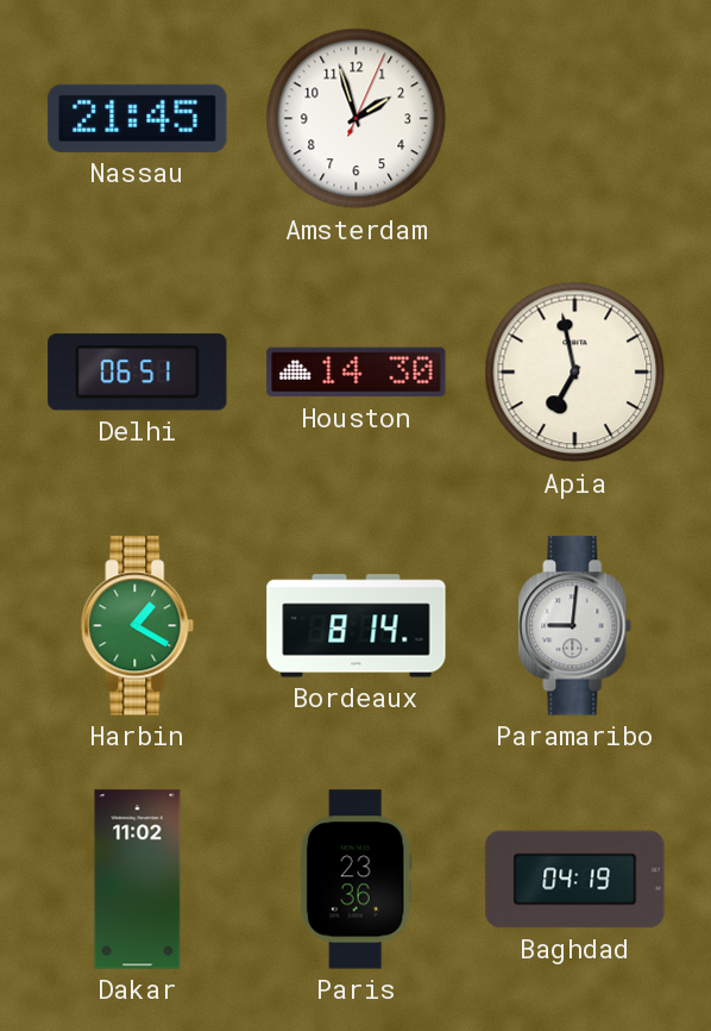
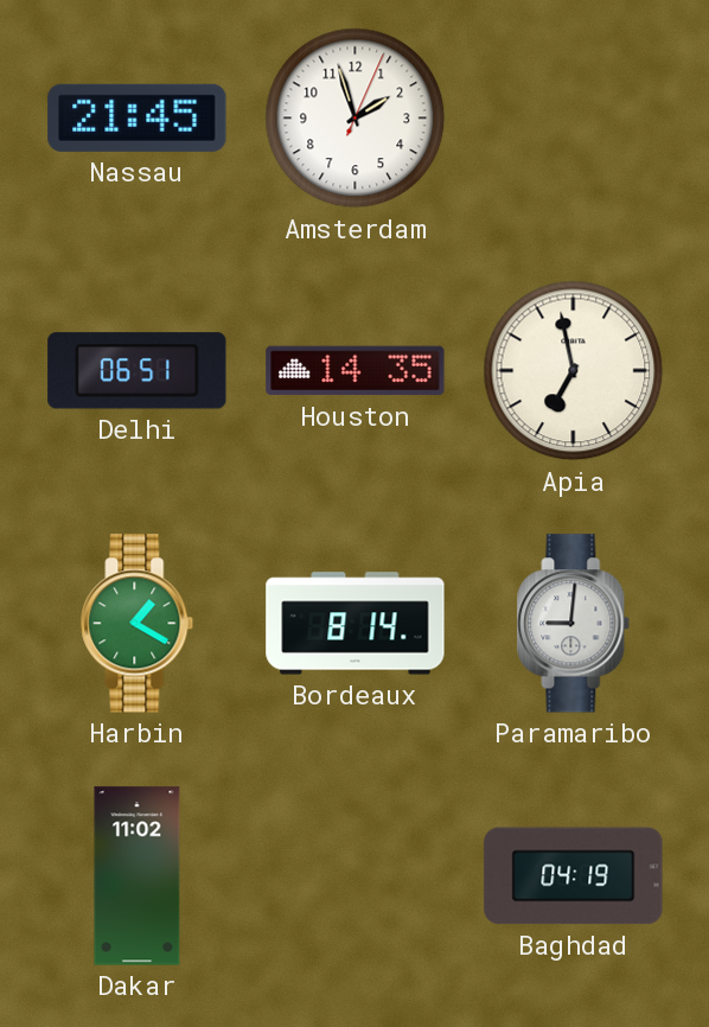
Houston: 14:30 -> 14:35 (356, 371)
Paris: 23:36 -> none (355, 880)
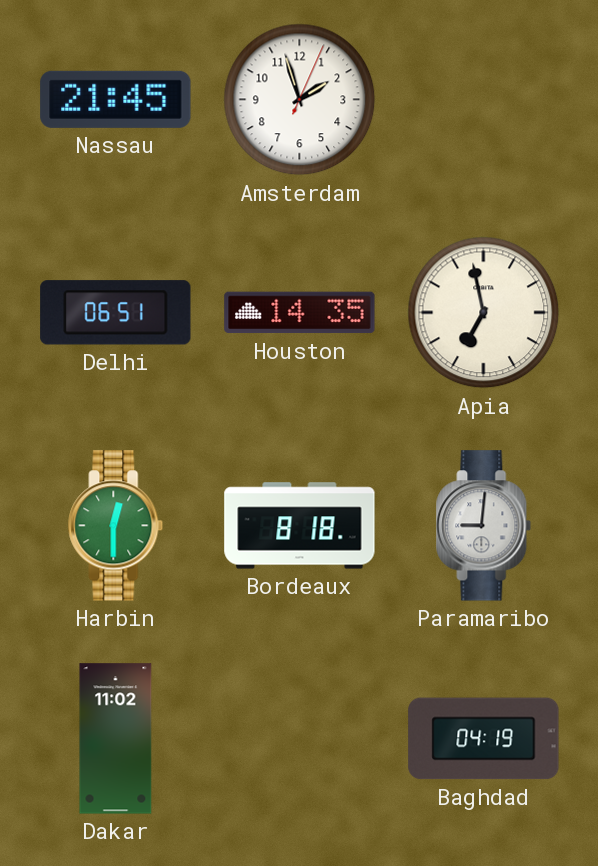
Harbin: 1:20 -> 12:30 (116, 526)
Bordeaux: 8:14 -> 8:18 (300, 526)
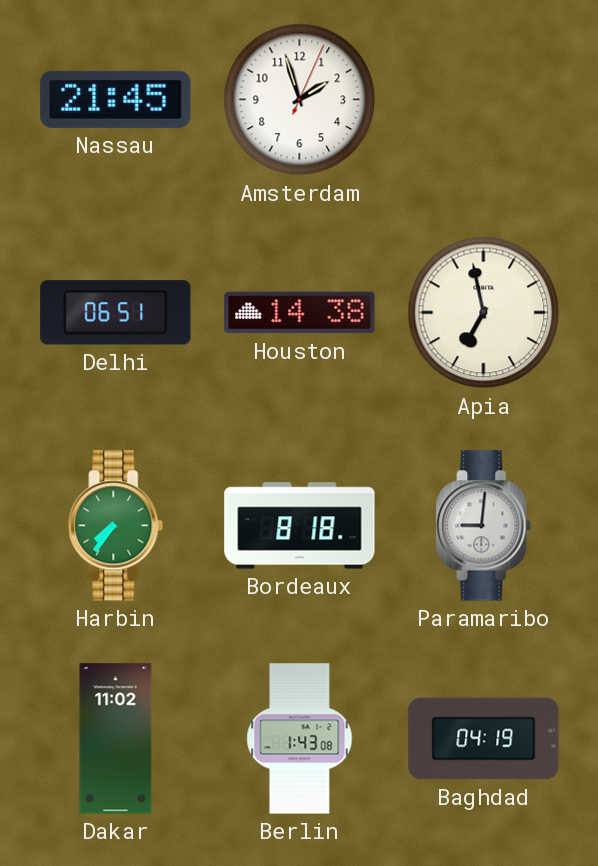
Houston: 14:35 -> 14:38 (300, 313)
Harbin: 12:30 -> 7:36 (116, 526)
Berlin: none -> 1:43 (300, 739)
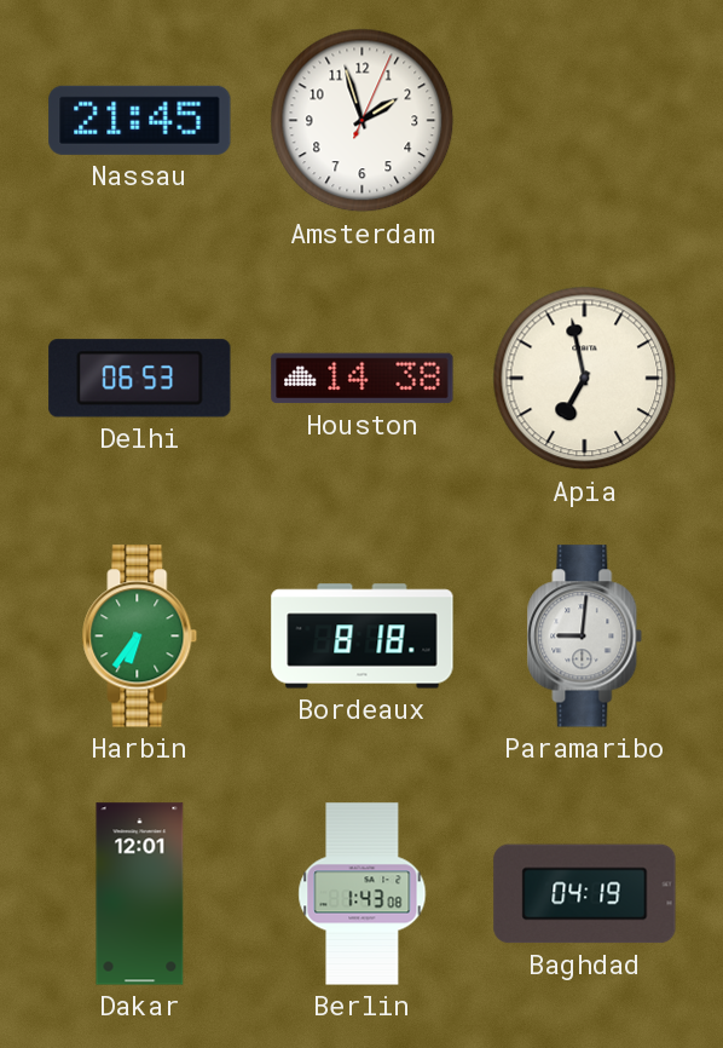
Delhi: 06:51 -> 06:53 (140, 379)
Harbin: 7:36 -> 6:36 (140, 637)
Dakar: 11:02 -> 12:01 (140, 894)
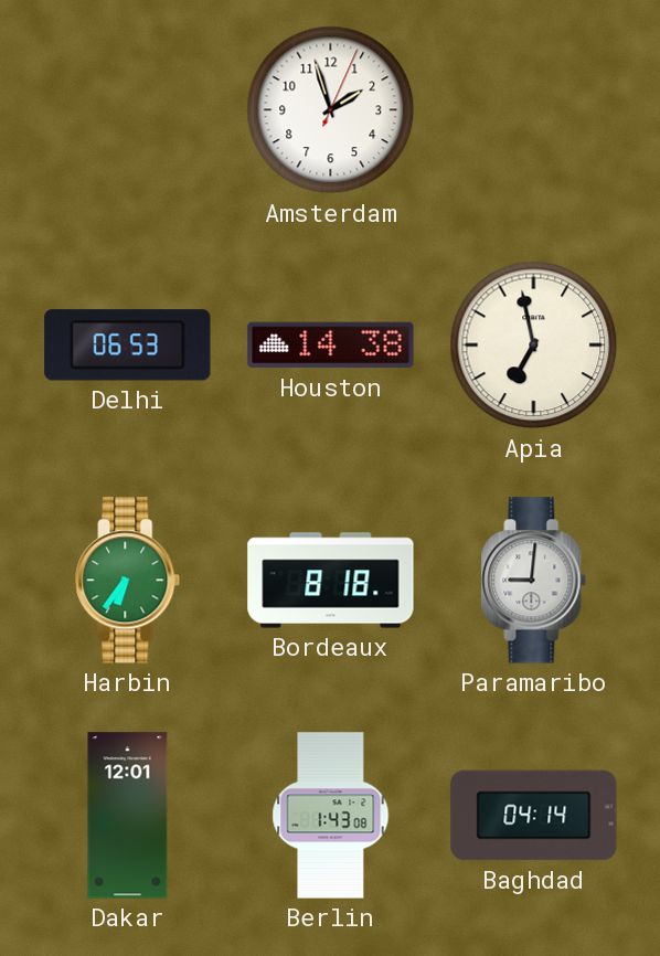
Nassau: 21:45 -> none (140, 120)
Baghdad: 04:19 -> 04:14 (534, 816)
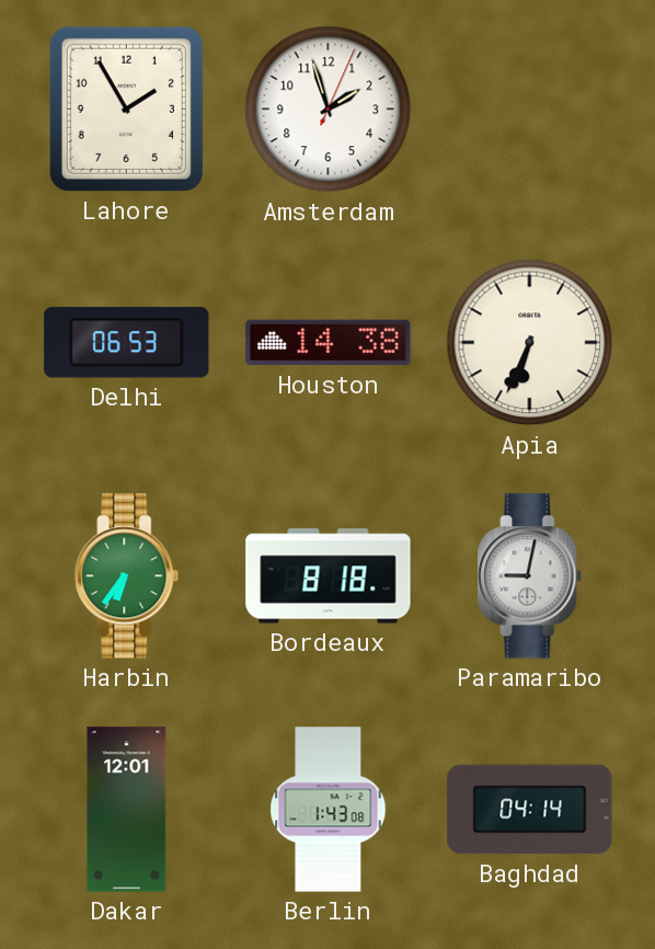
Lahore: none -> 1:55 (126, 108)
Apia: 6:58 -> 6:34 (530, 343)
Paramaribo: 9:01 -> 9:02 (530, 576)
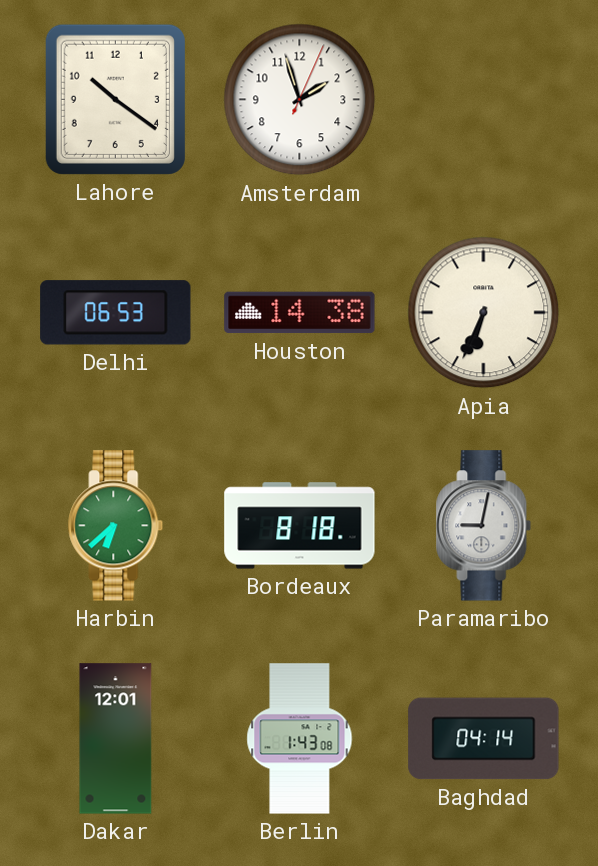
Lahore: 1:55 -> 10:21 (115, 99)
Harbin: 6:36 -> 6:38 (116, 526)
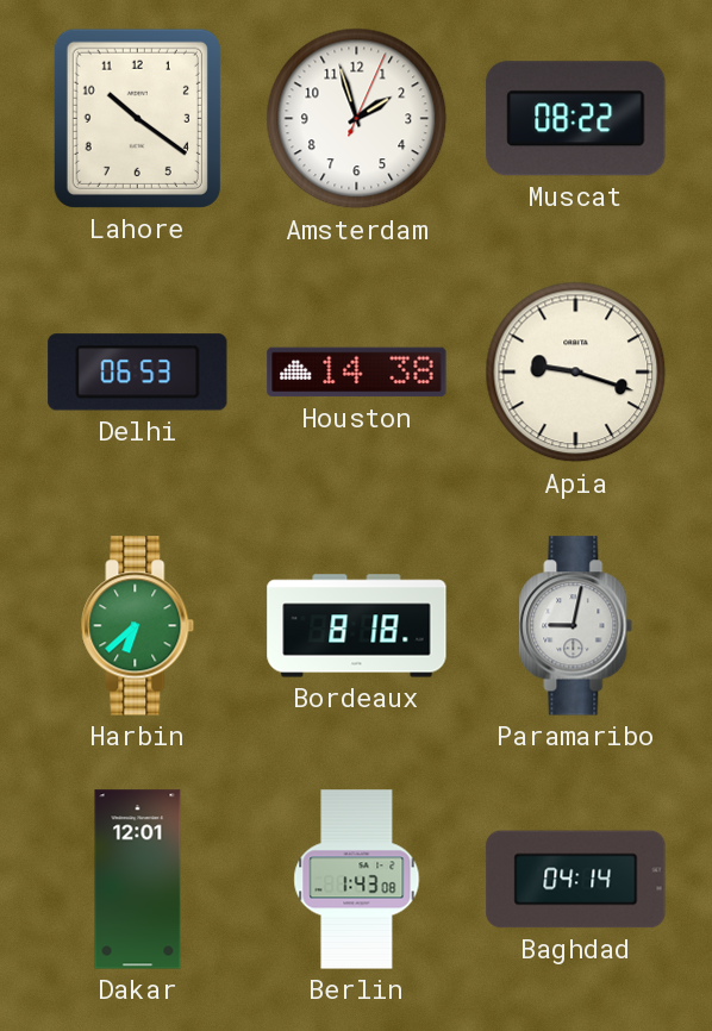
Muscat: none -> 08:22 (576, 119)
Apia: 6:34 -> 9:18 (576, 373)
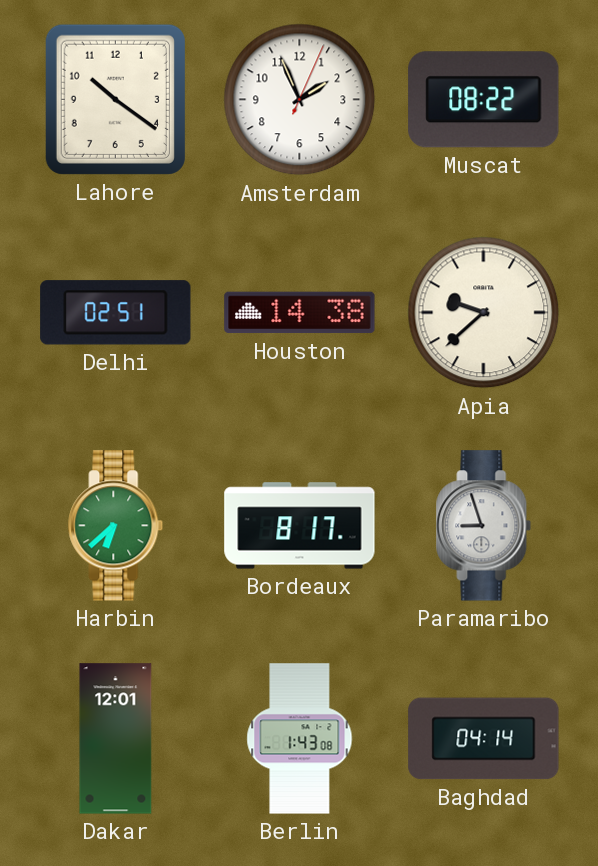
Amsterdam: 1:57 -> 1:56 (300, 100)
Delhi: 06:53 -> 02:51 (116, 313)
Apia: 9:18 -> 9:38 (484, 313)
Bordeaux: 8:18 -> 8:17 (300, 526)
Paramaribo: 9:02 -> 8:57 (484, 526)
